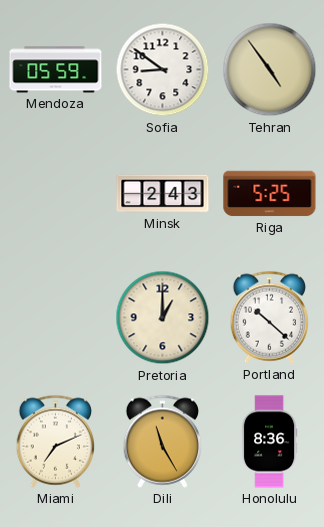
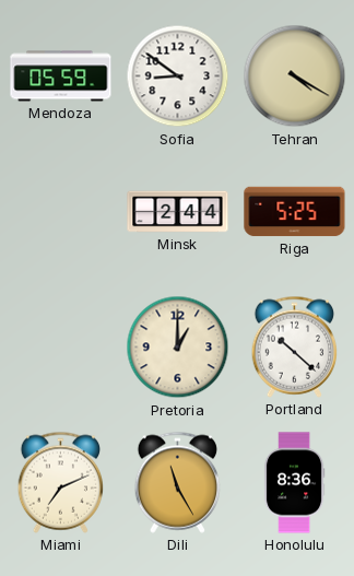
Tehran: 4:54 -> 4:20 (295, 77)
Minsk: 2:43 -> 2:44 (178, 212)
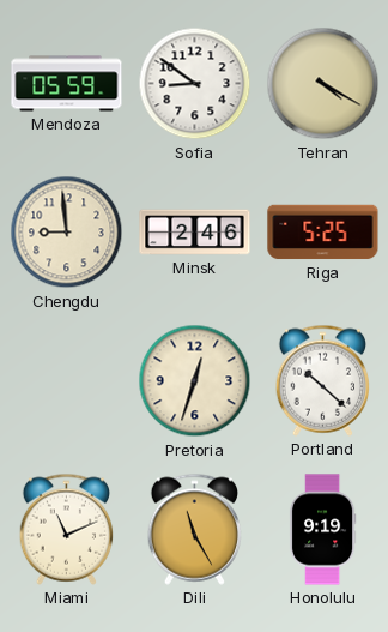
Chengdu: none -> 8:59 (67, 233)
Minsk: 2:44 -> 2:46 (195, 233)
Pretoria: 1:00 -> 12:33 (195, 381)
Miami: 7:11 -> 11:11 (66, 529)
Honolulu: 8:36 -> 9:19 (322, 530)
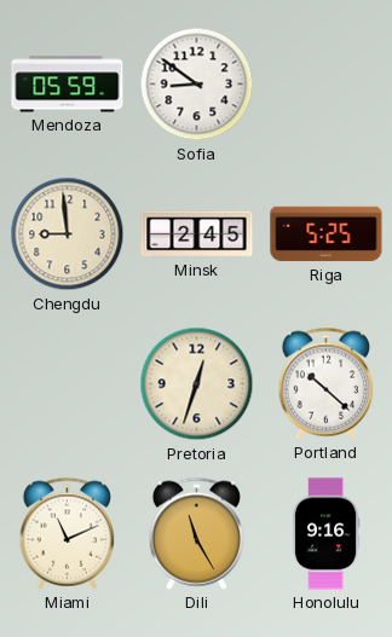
Tehran: 4:20 -> none (323, 84)
Minsk: 2:46 -> 2:45 (197, 234)
Honolulu: 9:19 -> 9:16 (325, 534)
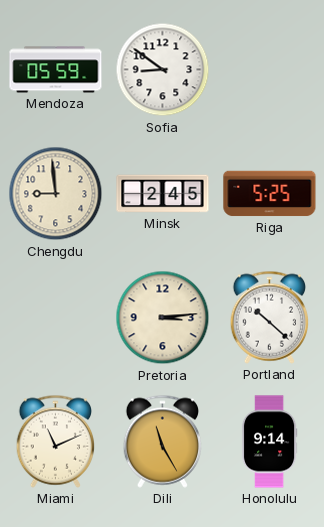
Pretoria: 12:33 -> 3:14 (163, 318)
Honolulu: 9:16 -> 9:14 (269, 442)
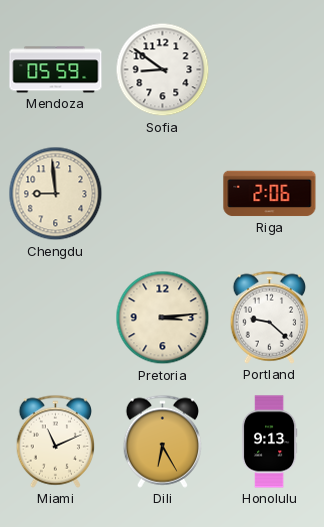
Minsk: 2:45 -> none (163, 194)
Riga: 5:25 -> 2:06 (270, 194)
Portland: 10:22 -> 9:22 (269, 317)
Dili: 11:25 -> 6:25 (162, 441)
Honolulu: 9:14 -> 9:13 (269, 442)
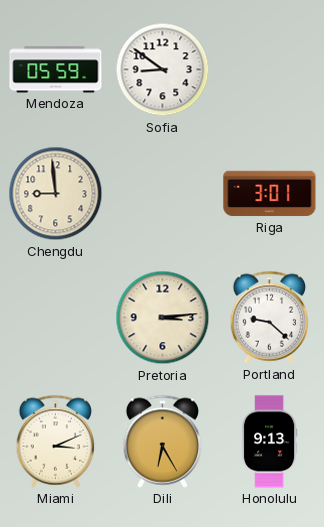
Riga: 2:06 -> 3:01 (270, 194)
Miami: 11:11 -> 3:11 (55, 441)
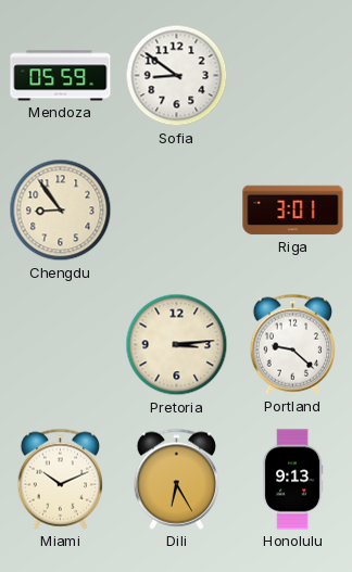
Chengdu: 8:59 -> 8:54 (61, 211)
Miami: 3:11 -> 10:11 (60, 479)
